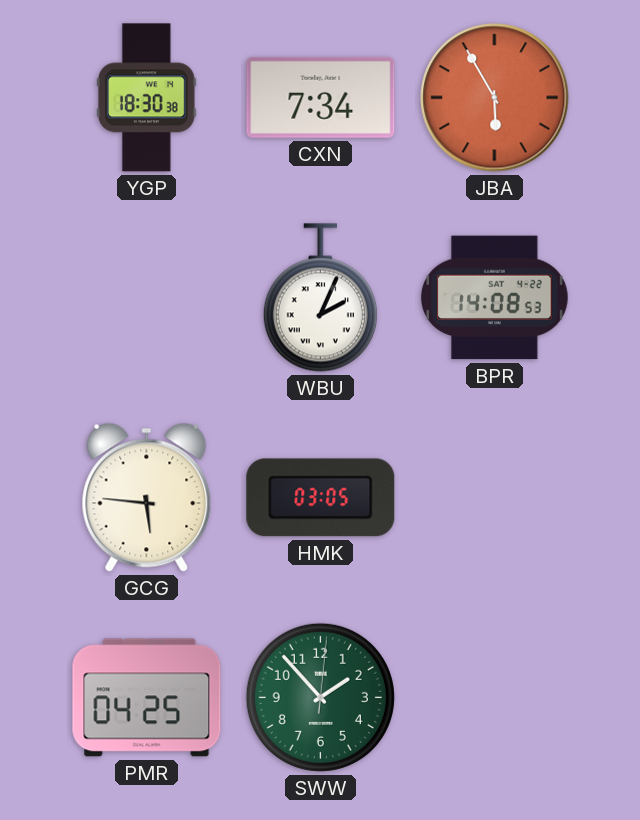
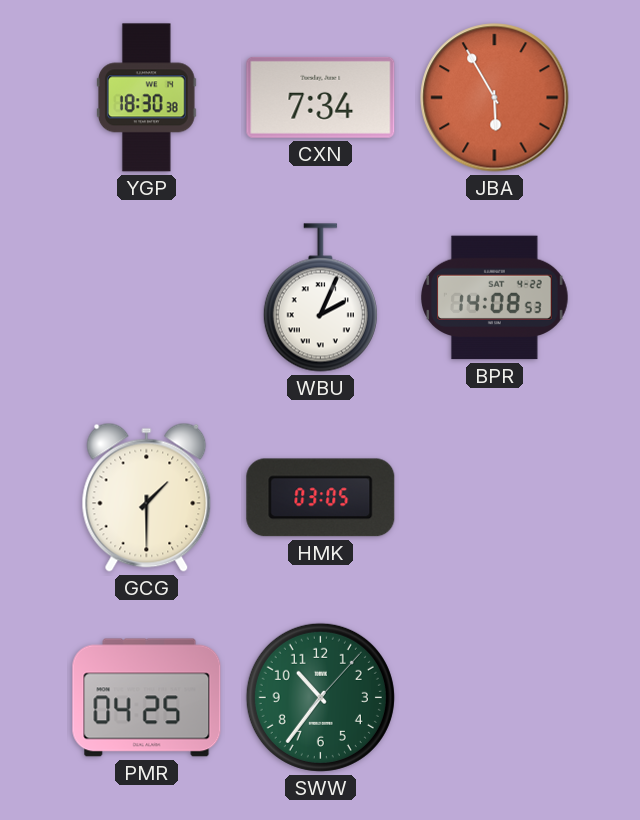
GCG: 5:46 -> 1:30 (147, 497)
SWW: 1:53 -> 10:36 (320, 697)
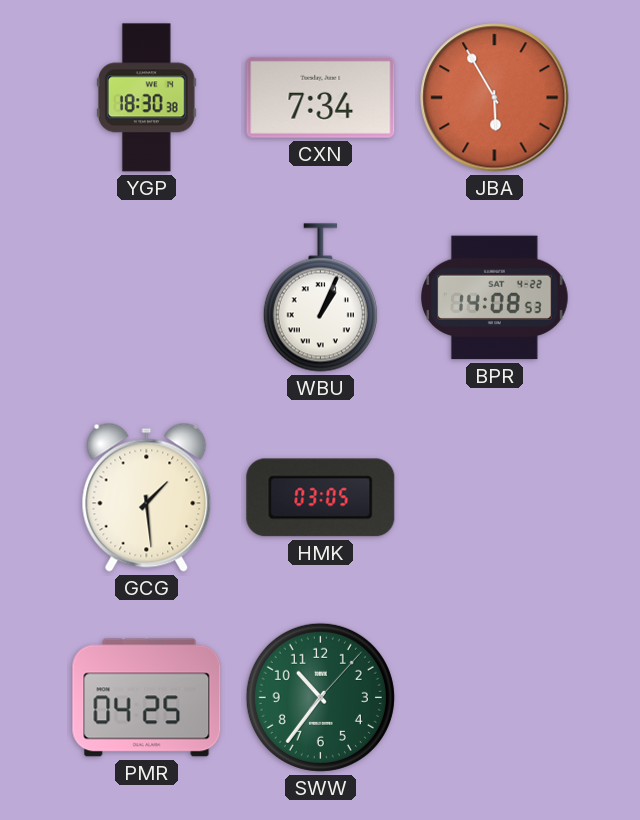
WBU: 2:04 -> 1:04 (320, 298)
GCG: 1:30 -> 1:29 (147, 497)
